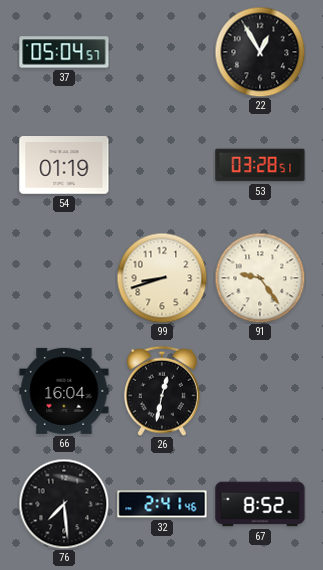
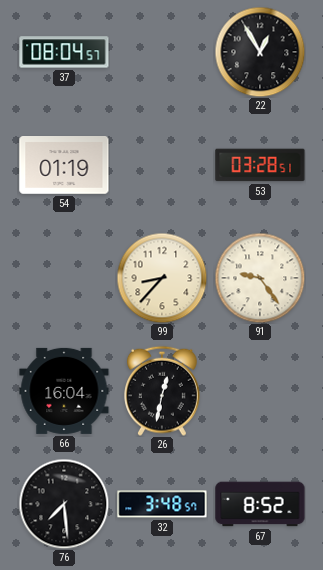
37: 05:04 -> 08:04 (64, 52)
99: 8:42 -> 8:37 (162, 278)
32: 2:41 -> 3:48 (162, 504)
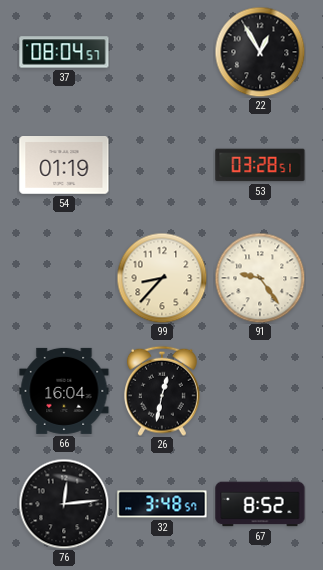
76: 7:29 -> 12:14 (64, 504)
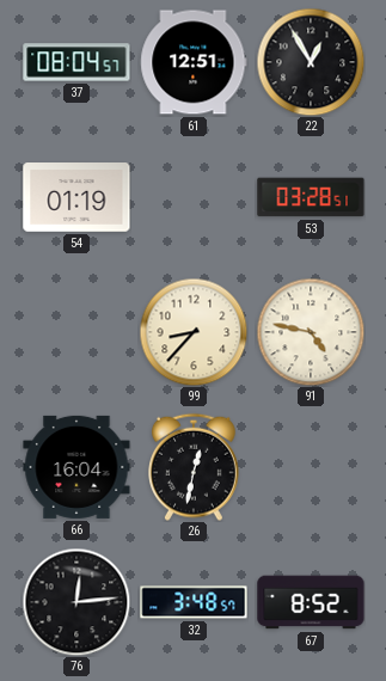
61: none -> 12:51 (194, 62)
91: 9:24 -> 4:47 (311, 332)
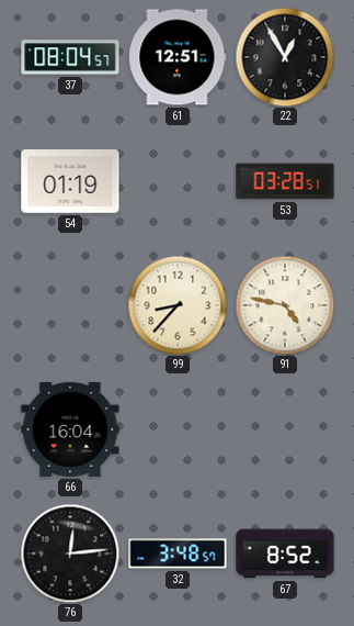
26: 12:32 -> none (195, 467)
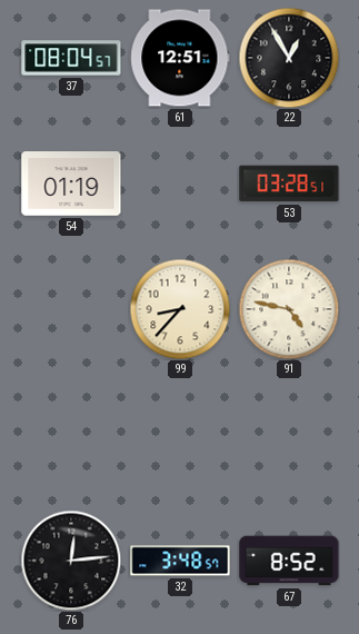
66: 16:04 -> none (70, 429)
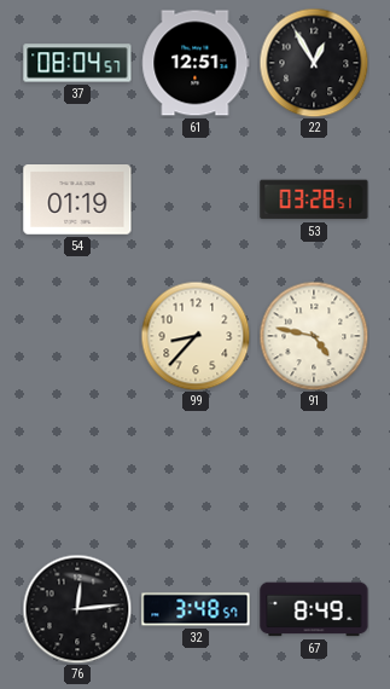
67: 8:52 -> 8:49 (314, 609)
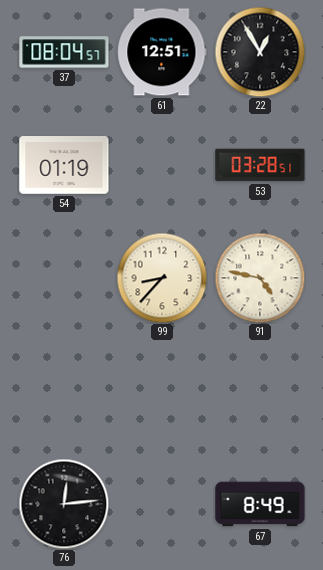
32: 3:48 -> none (196, 609)
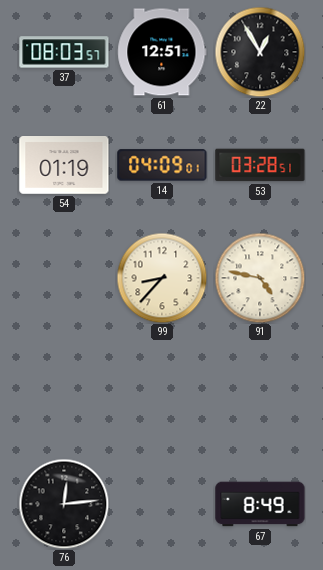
37: 08:04 -> 08:03 (64, 52)
14: none -> 04:09 (162, 165)
